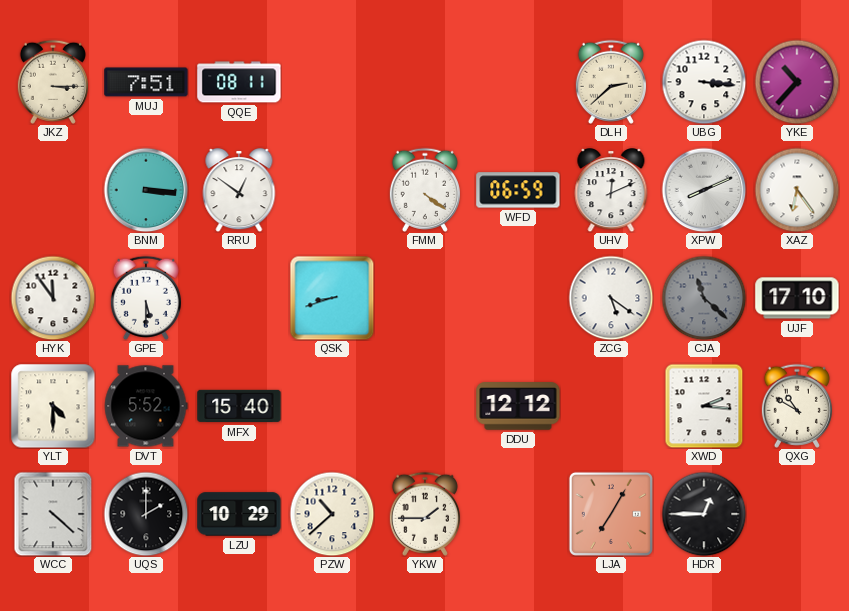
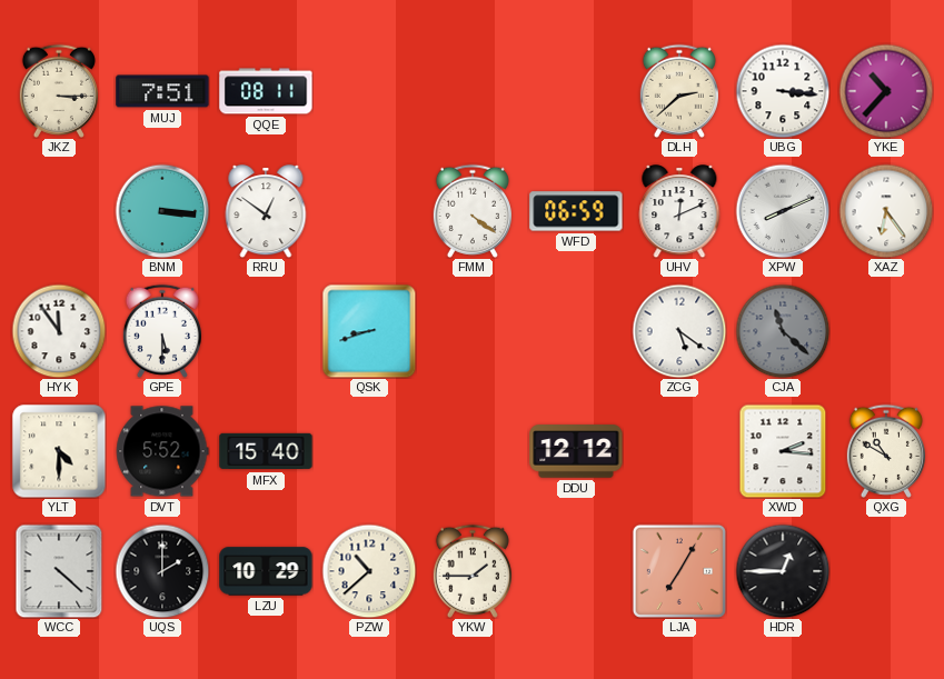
UJF: 17:10 -> none (797, 298)
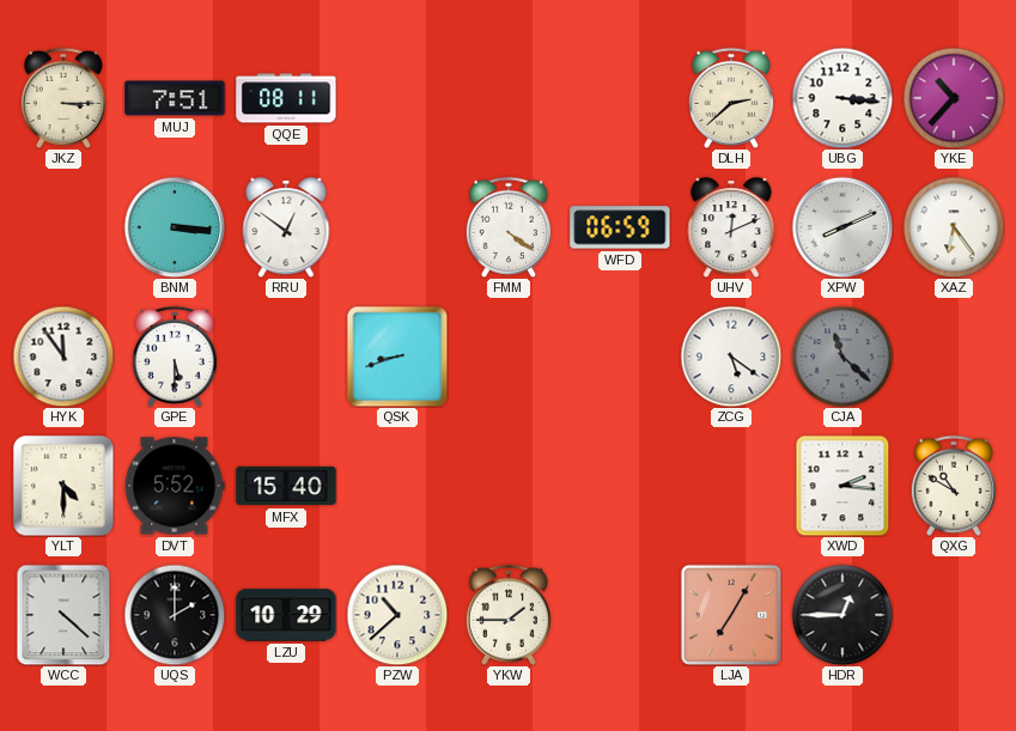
DDU: 12:12 -> none (576, 451)
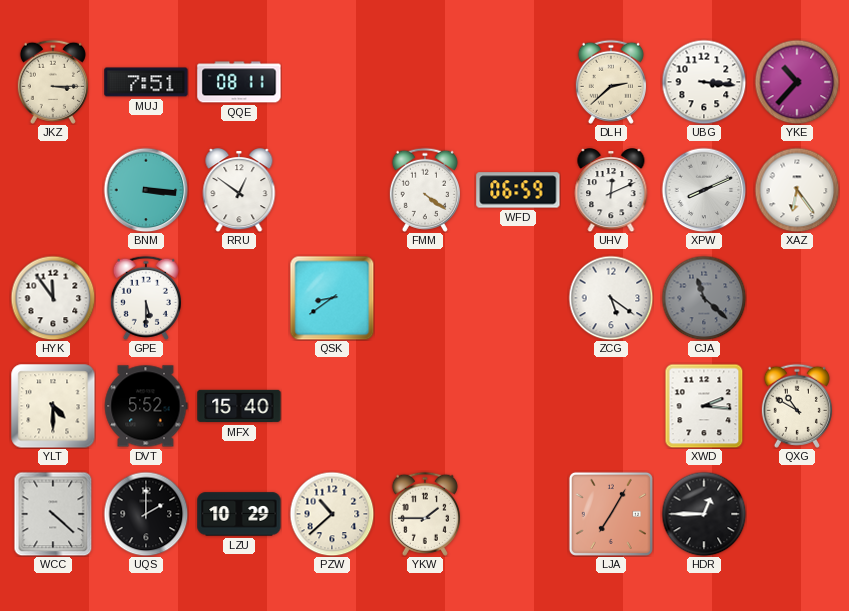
QSK: 8:42 -> 8:39 (332, 298)
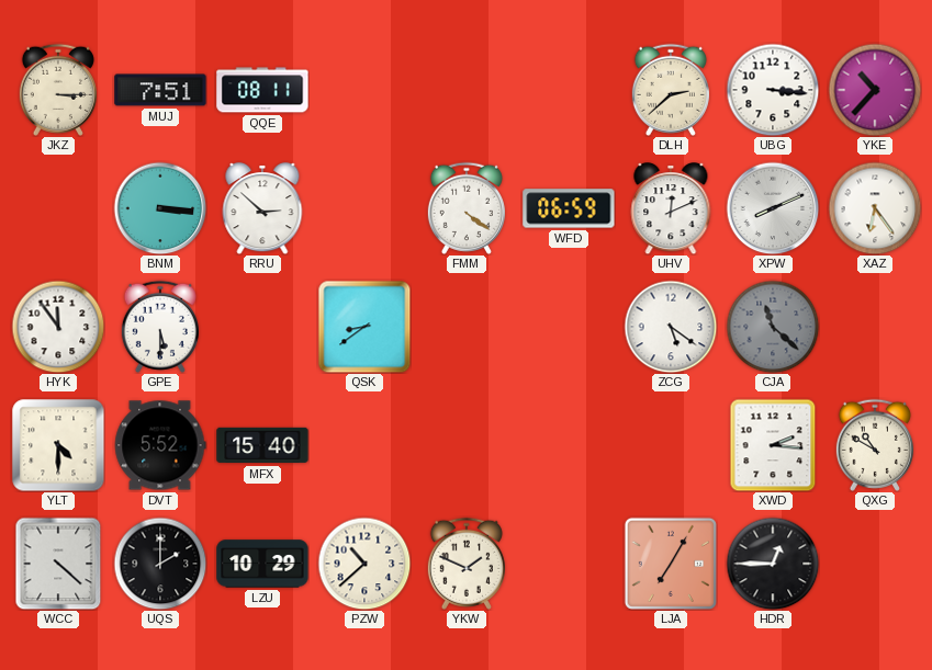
RRU: 12:51 -> 2:52 (262, 208)
YKW: 1:45 -> 1:49 (467, 564)
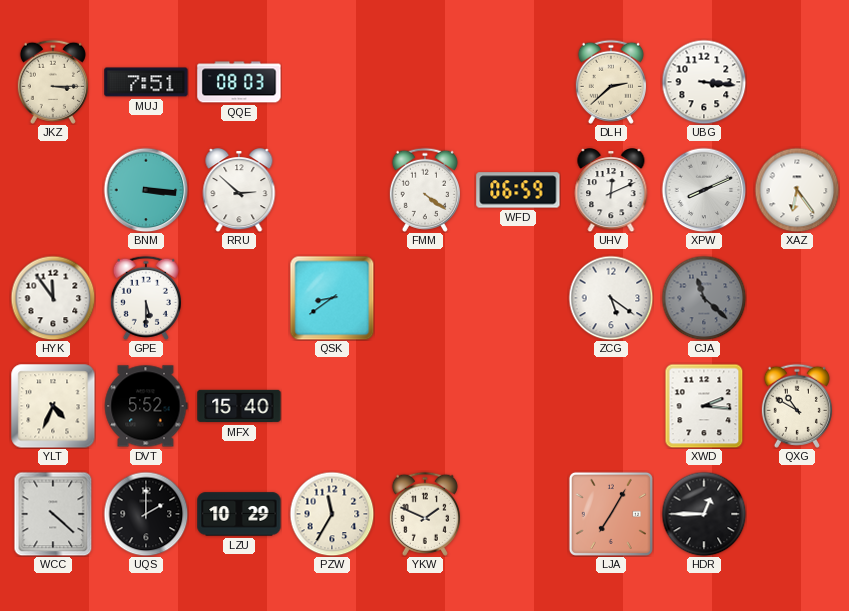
QQE: 08:11 -> 08:03 (239, 82)
YKE: 10:37 -> none (875, 90)
YLT: 4:30 -> 4:34 (53, 406)
PZW: 10:38 -> 11:35 (332, 514)
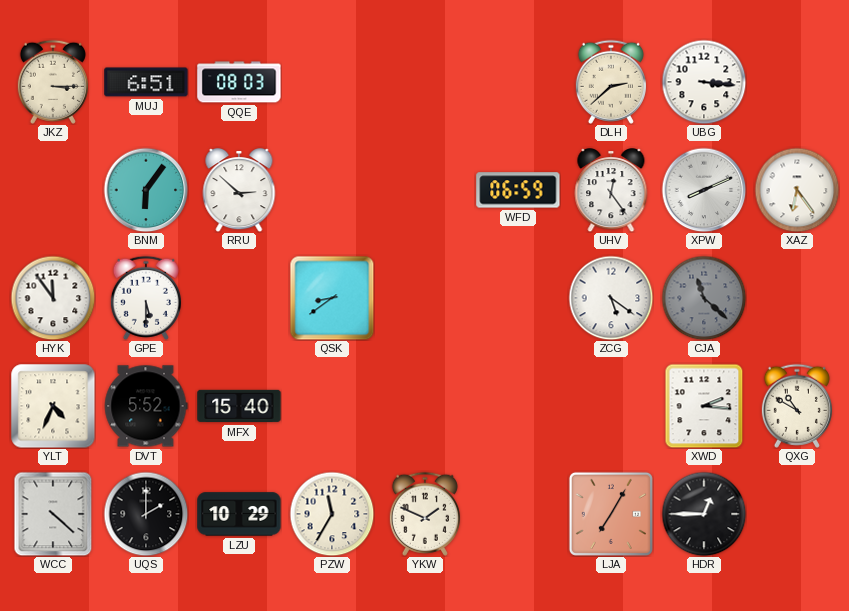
MUJ: 7:51 -> 6:51 (146, 82)
BNM: 3:16 -> 6:06 (146, 190)
FMM: 4:21 -> none (425, 190)
UHV: 12:11 -> 12:24 (611, 190)
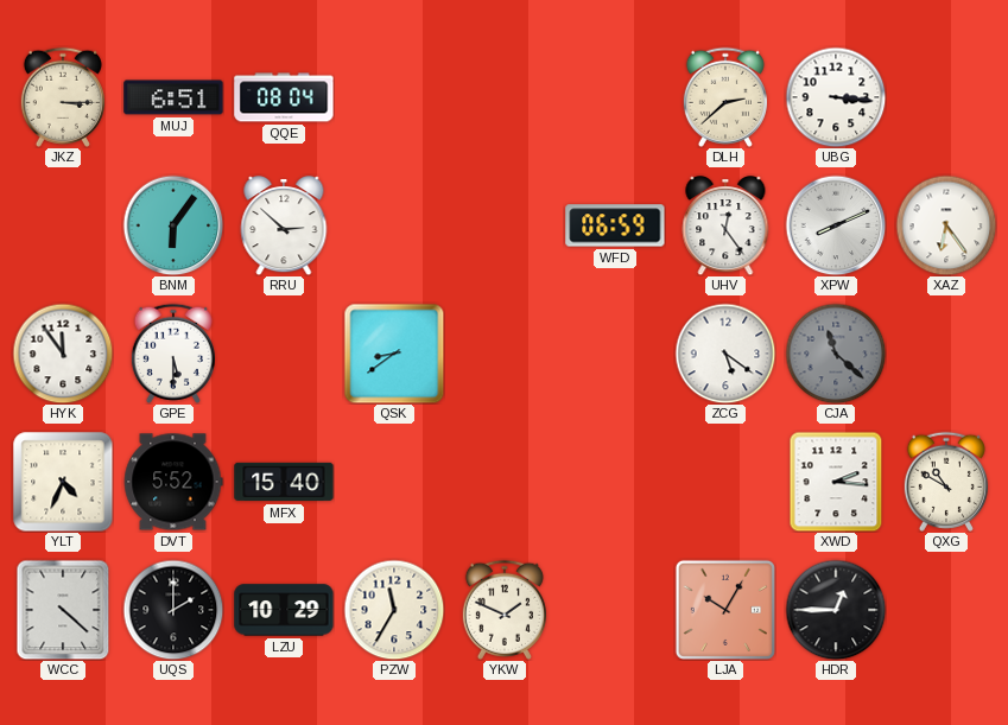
QQE: 08:03 -> 08:04 (284, 97)
LJA: 7:05 -> 10:05 (725, 610)
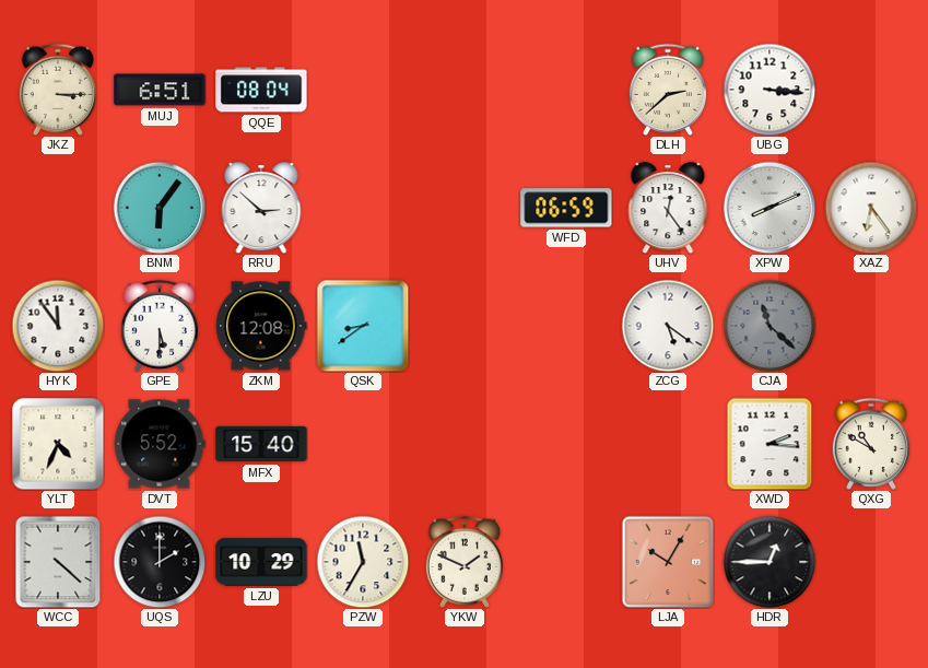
ZKM: none -> 12:08 (261, 326)
